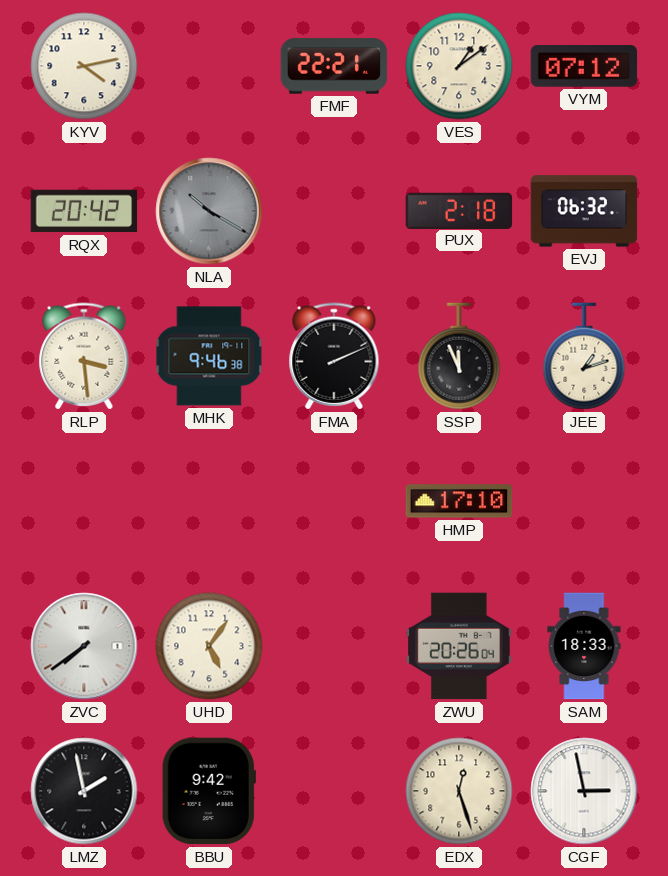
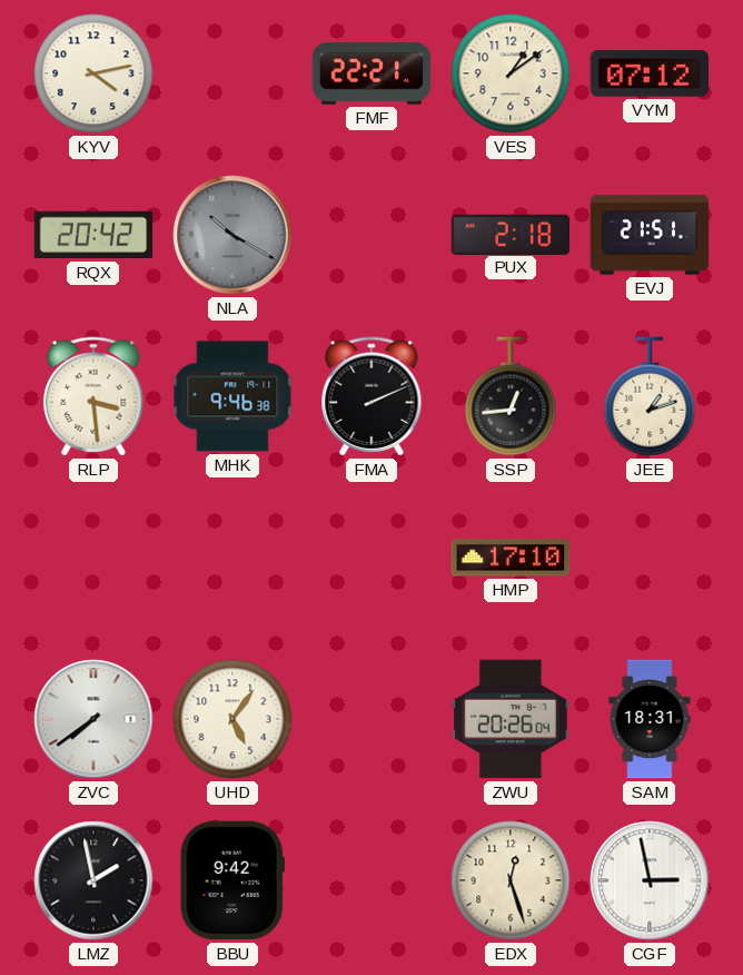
EVJ: 06:32 -> 21:51 (650, 235)
SSP: 11:56 -> 12:44 (511, 396)
SAM: 18:33 -> 18:31 (650, 719)
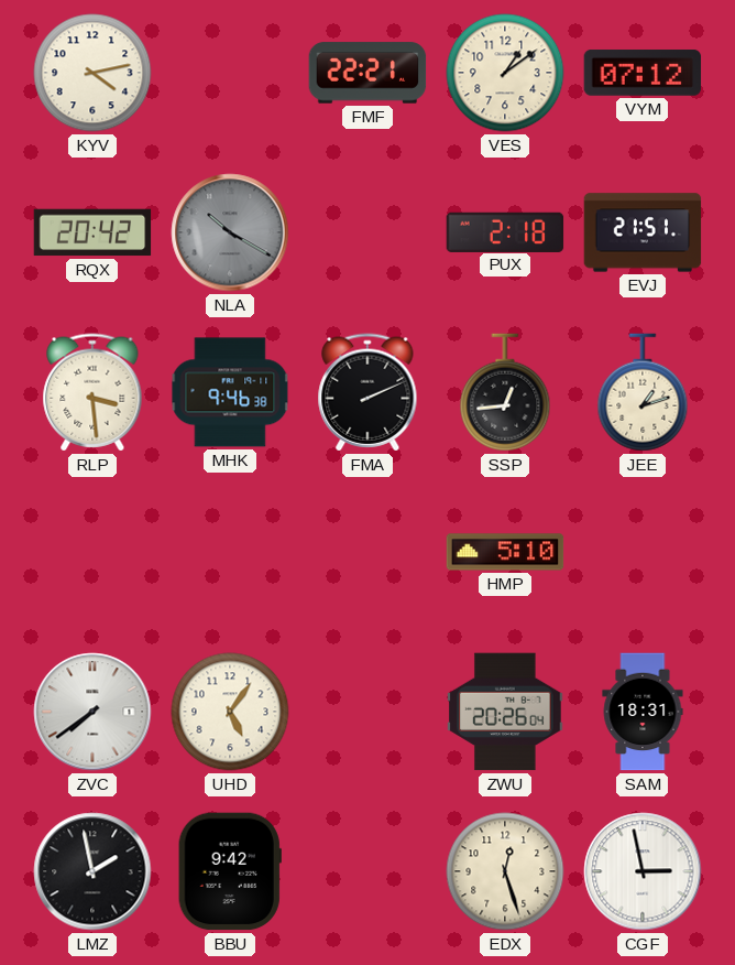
HMP: 17:10 -> 5:10 (505, 552)
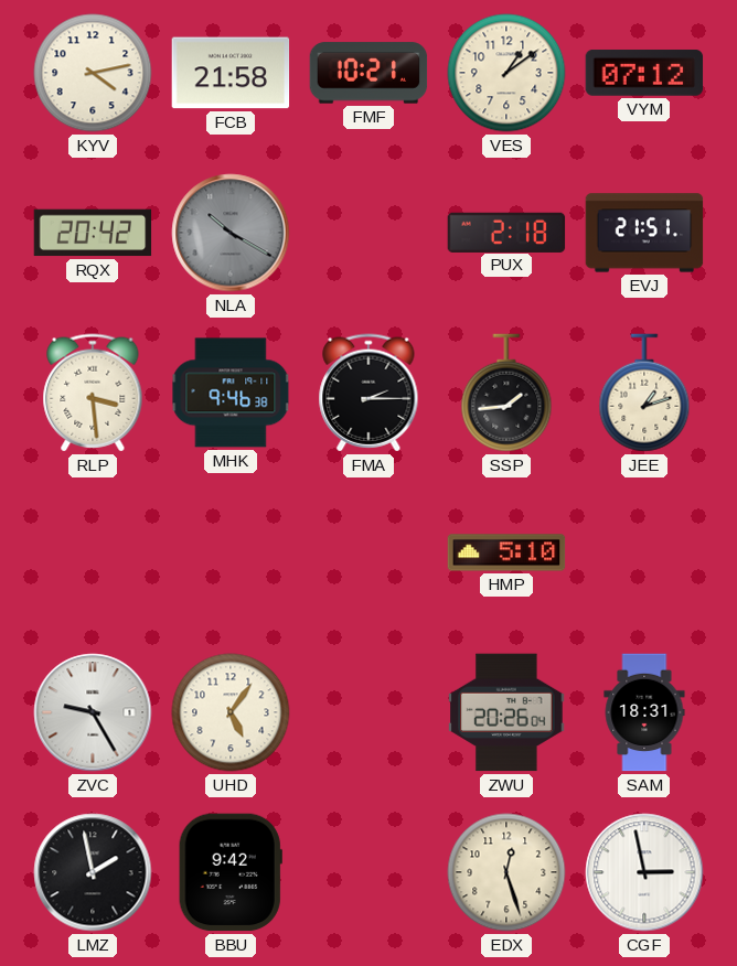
FCB: none -> 21:58 (231, 73)
FMF: 22:21 -> 10:21 (368, 73)
FMA: 2:11 -> 2:15 (368, 393)
SSP: 12:44 -> 1:44 (506, 393)
ZVC: 7:39 -> 9:25 (93, 712)
